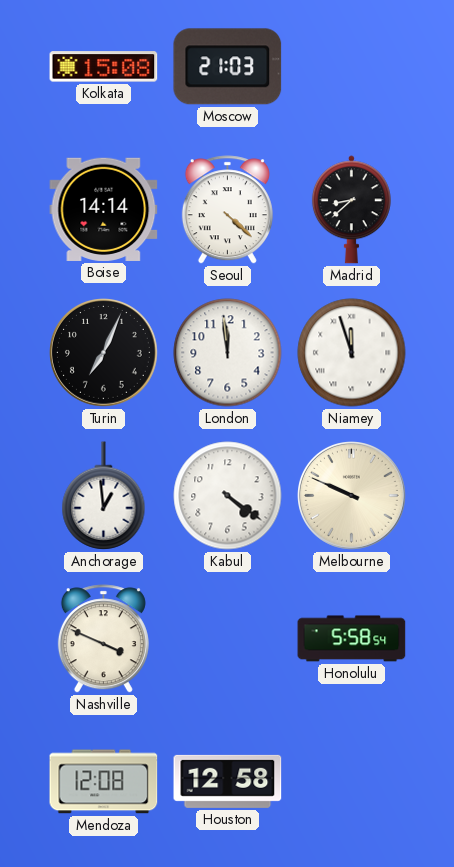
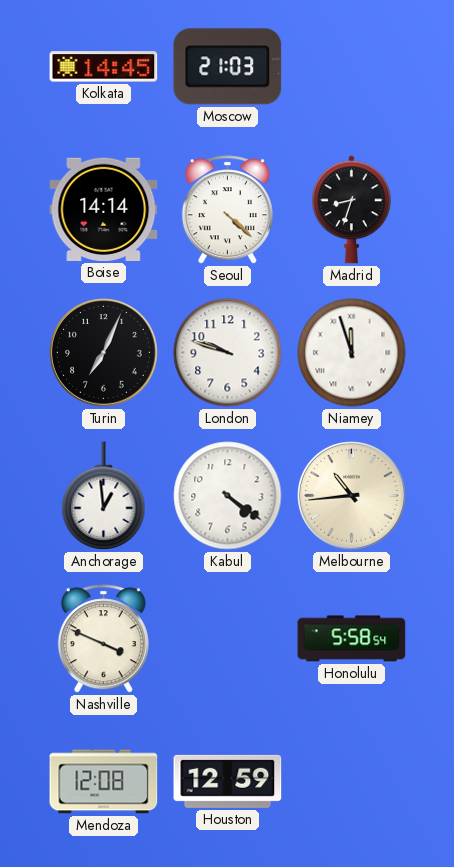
Kolkata: 15:08 -> 14:45 (104, 67)
Madrid: 8:38 -> 8:33 (351, 210)
London: 11:59 -> 9:48 (228, 353)
Melbourne: 9:49 -> 10:44 (352, 496)
Houston: 12:58 -> 12:59 (228, 781)
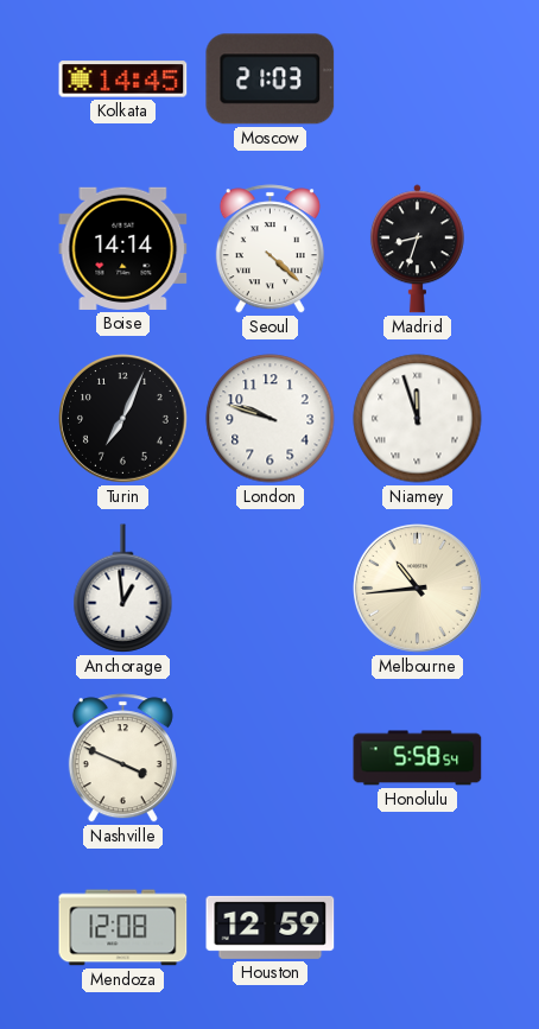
Kabul: 4:21 -> none (228, 496)
